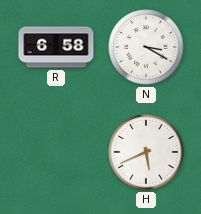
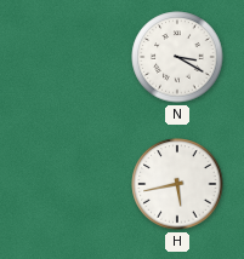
R: 6:58 -> none (56, 47)
H: 5:41 -> 5:43 (177, 184)
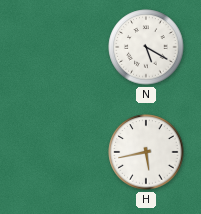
N: 3:20 -> 5:20 (146, 47)
